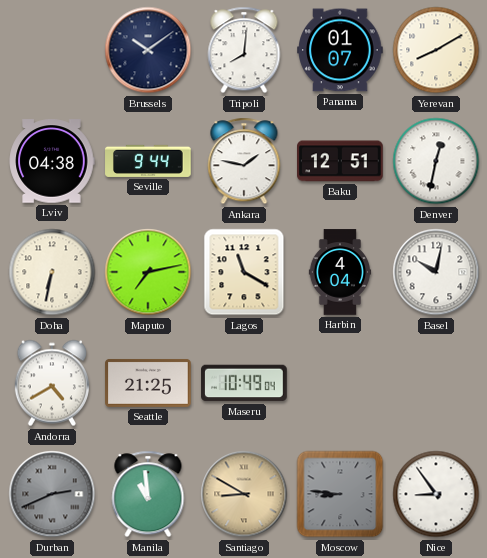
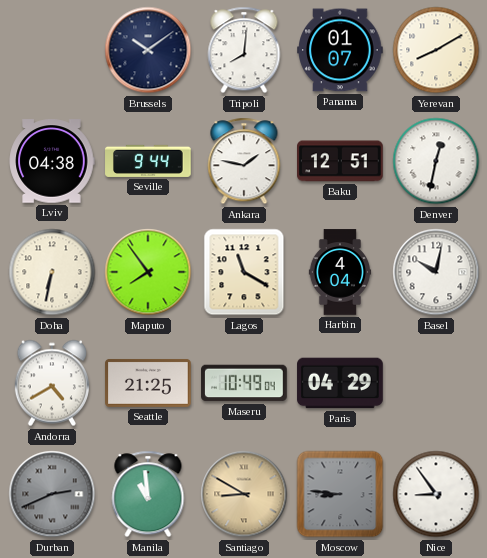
Maputo: 7:13 -> 7:54 (148, 272)
Paris: none -> 04:29 (340, 383)
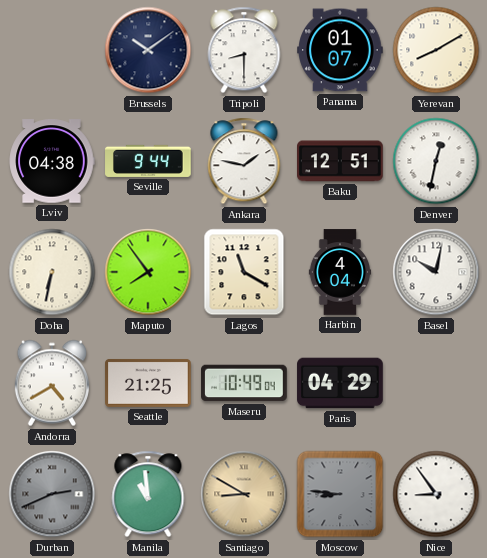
Tripoli: 8:01 -> 8:30 (244, 50)
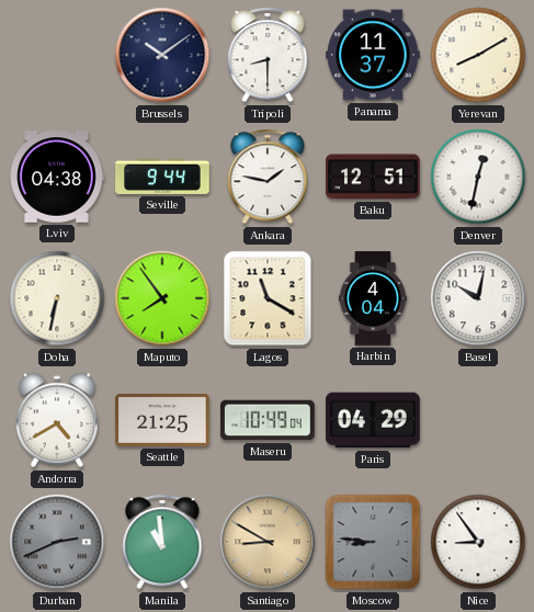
Panama: 01:07 -> 11:37 (373, 55)
